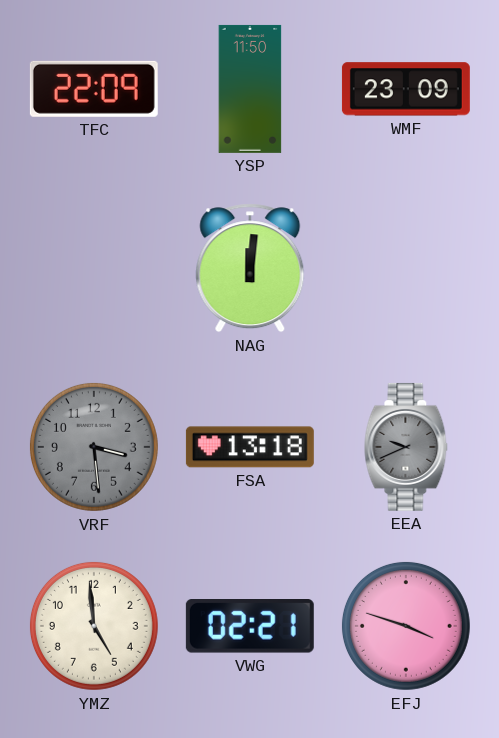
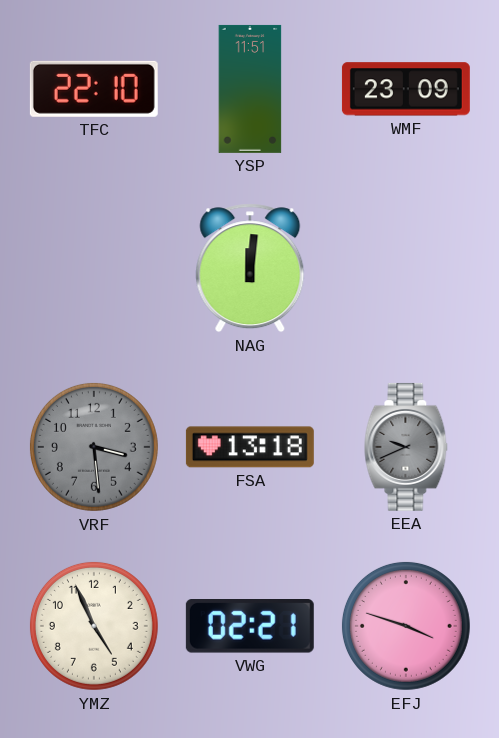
TFC: 22:09 -> 22:10 (94, 89)
YSP: 11:50 -> 11:51 (250, 89)
YMZ: 4:59 -> 4:56 (94, 626)
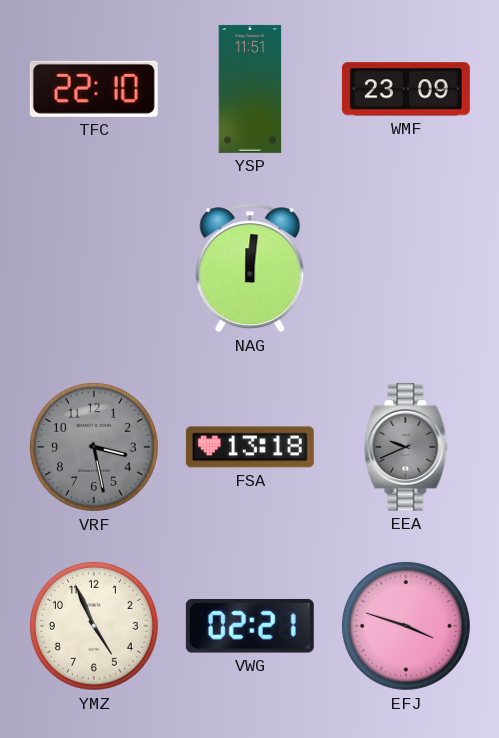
VRF: 3:29 -> 3:28 (94, 447)
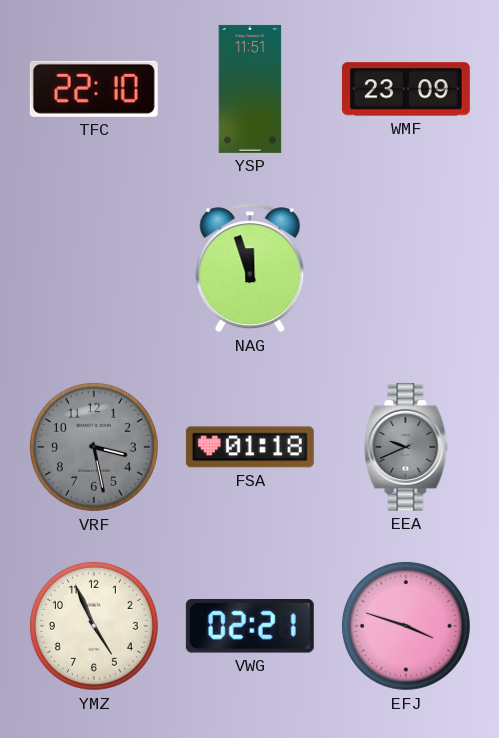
NAG: 12:01 -> 11:57 (250, 268)
FSA: 13:18 -> 01:18 (250, 447)
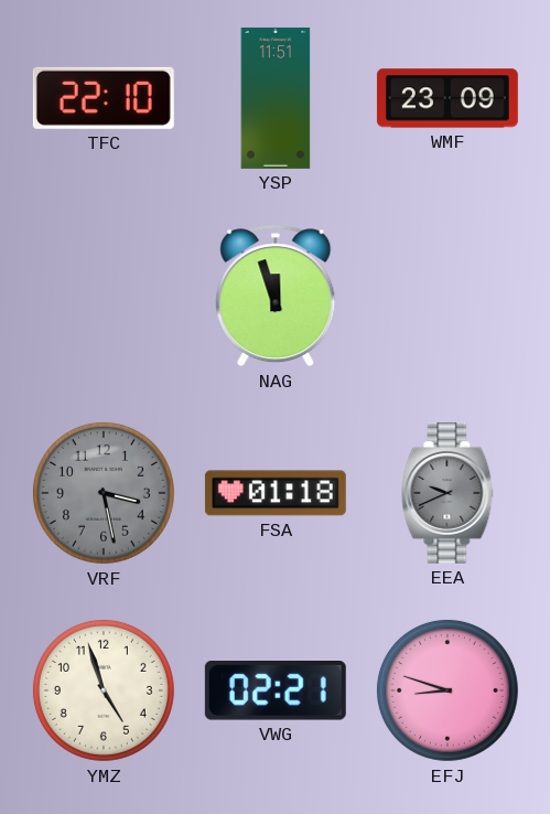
YMZ: 4:56 -> 4:57 (104, 690)
EFJ: 3:48 -> 8:48 (447, 690)
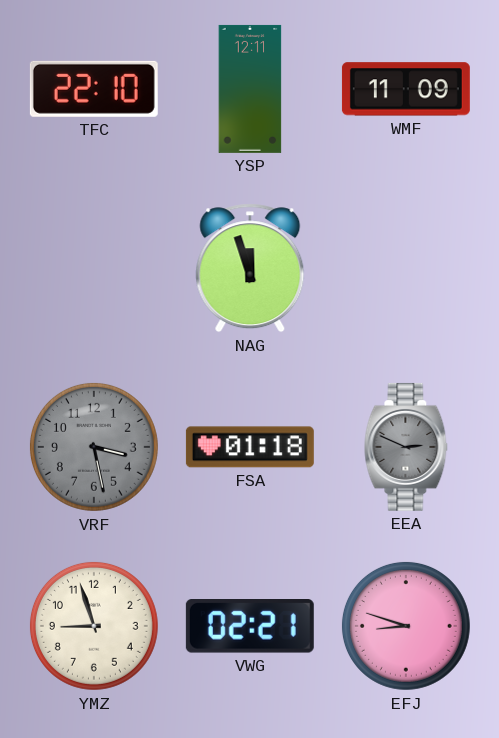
YSP: 11:51 -> 12:11 (250, 89)
WMF: 23:09 -> 11:09 (406, 89)
EEA: 9:41 -> 2:49 (406, 447)
YMZ: 4:57 -> 8:57 (94, 626)
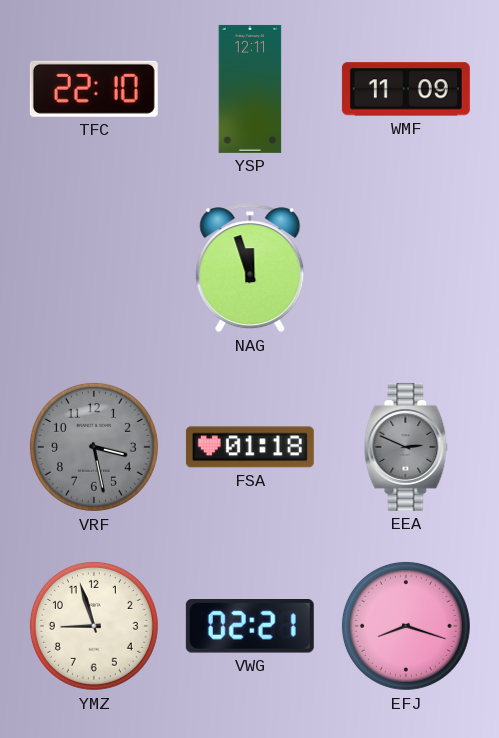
EFJ: 8:48 -> 8:18 (406, 626)
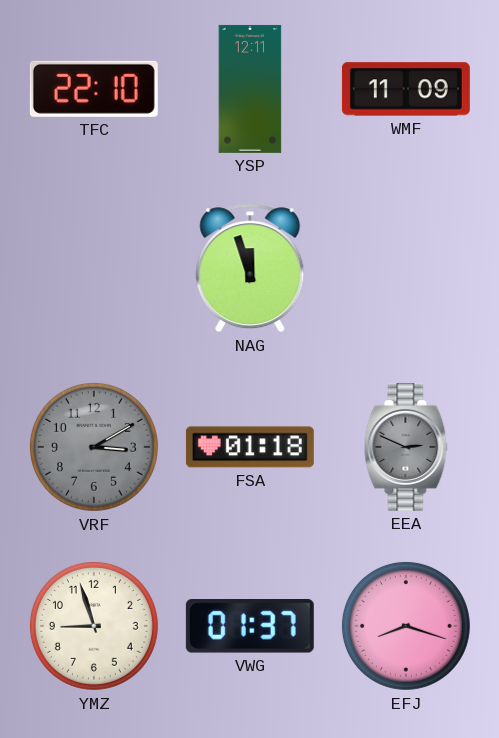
VRF: 3:28 -> 3:10 (94, 447)
VWG: 02:21 -> 01:37 (250, 627)
